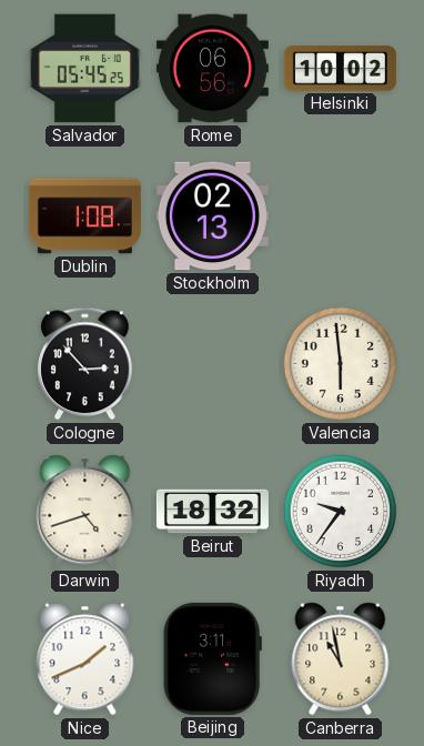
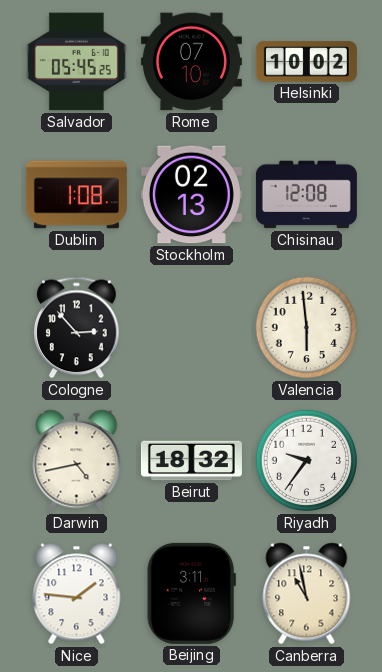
Rome: 06:56 -> 07:10 (191, 62)
Chisinau: none -> 12:08 (306, 195)
Darwin: 4:42 -> 4:43 (77, 461)
Nice: 1:41 -> 1:46 (77, 594)
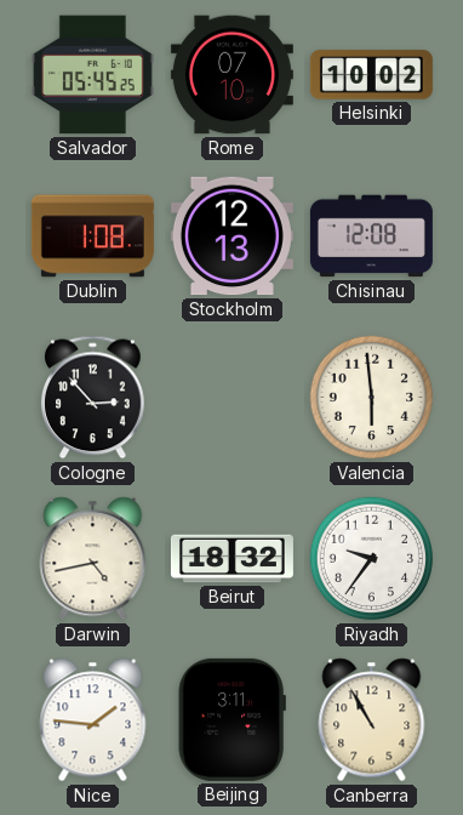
Stockholm: 02:13 -> 12:13 (232, 236)
Canberra: 10:58 -> 10:55 (372, 720)
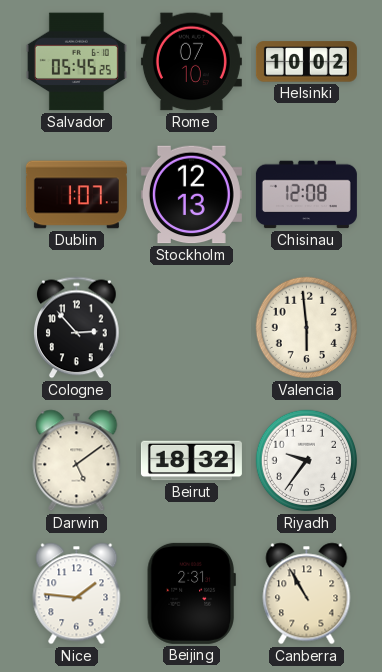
Dublin: 1:08 -> 1:07 (76, 195)
Darwin: 4:43 -> 5:09 (77, 461)
Beijing: 3:11 -> 2:31 (191, 593)
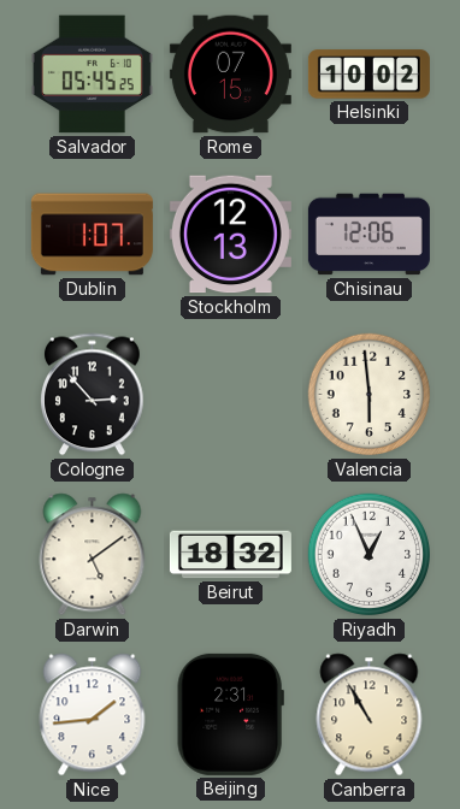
Rome: 07:10 -> 07:15 (230, 75)
Chisinau: 12:08 -> 12:06 (368, 235)
Riyadh: 9:36 -> 12:56 (370, 555)
Nice: 1:46 -> 1:44 (93, 715)
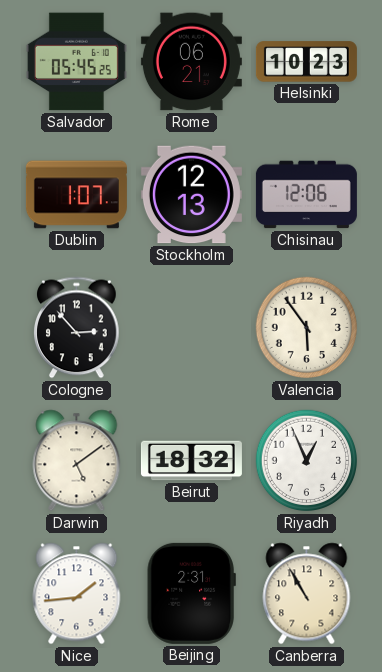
Rome: 07:15 -> 06:21 (191, 62)
Helsinki: 10:02 -> 10:23 (306, 62)
Valencia: 5:59 -> 5:54 (307, 328)
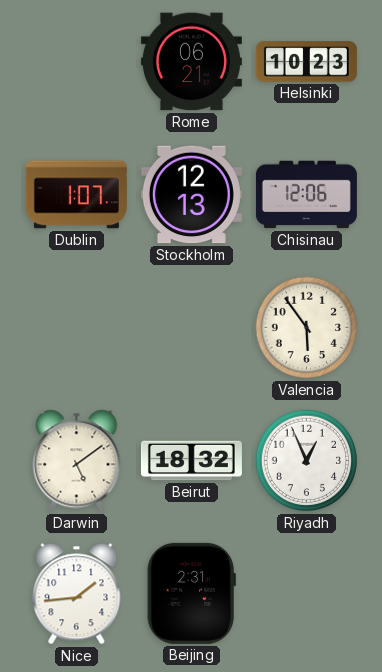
Salvador: 05:45 -> none (76, 62)
Cologne: 2:53 -> none (77, 328)
Canberra: 10:55 -> none (307, 594)
